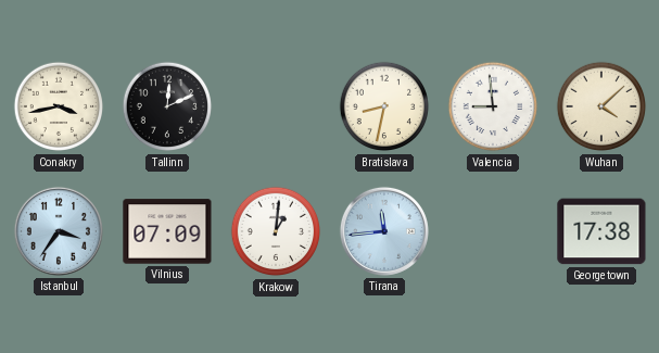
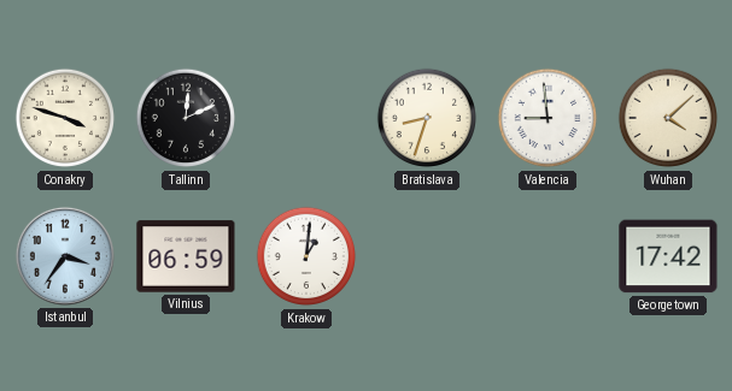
Conakry: 3:43 -> 3:48 (65, 118)
Bratislava: 8:32 -> 8:33 (427, 118)
Vilnius: 07:09 -> 06:59 (186, 256)
Tirana: 11:44 -> none (384, 231)
Georgetown: 17:38 -> 17:42 (668, 256)
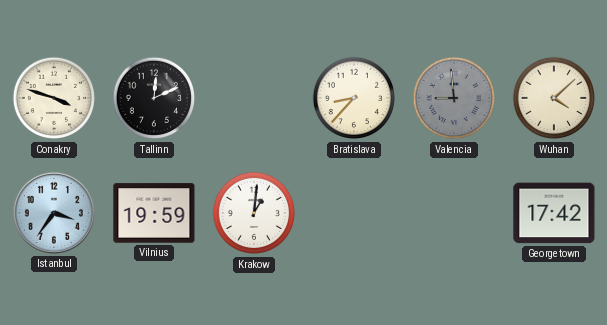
Bratislava: 8:33 -> 8:37 (354, 98)
Valencia dial: white -> grey (454, 98)
Vilnius: 06:59 -> 19:59 (154, 213)
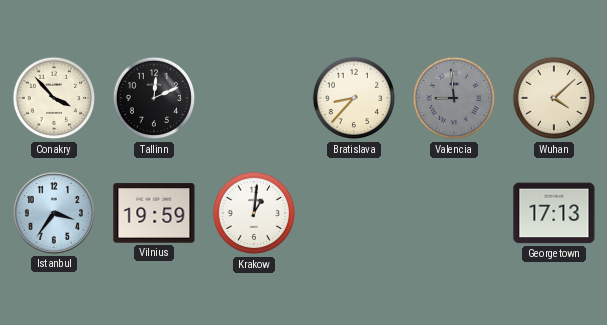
Conakry: 3:48 -> 3:53 (54, 98)
Georgetown: 17:42 -> 17:13 (554, 213)
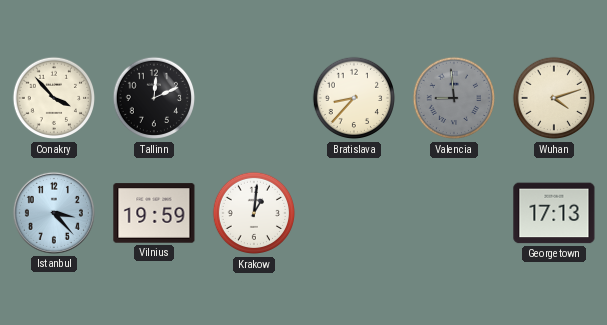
Wuhan: 4:08 -> 4:12 (554, 98)
Istanbul: 3:36 -> 3:23 (54, 213)
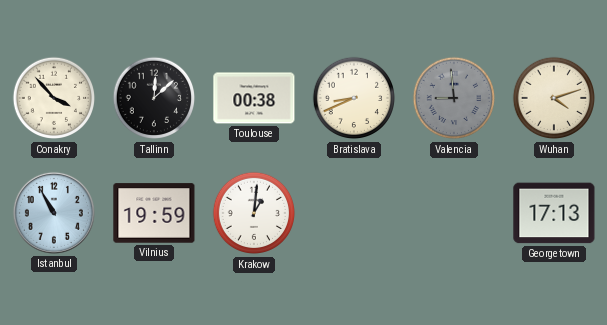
Tallinn: 12:11 -> 12:08 (154, 98)
Toulouse: none -> 00:38 (254, 98)
Bratislava: 8:37 -> 8:41 (354, 98)
Istanbul: 3:23 -> 10:55 (54, 213)
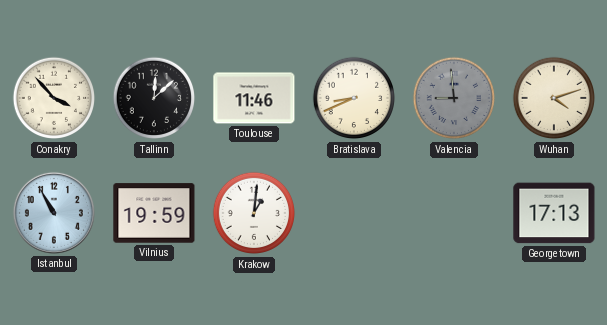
Toulouse: 00:38 -> 11:46 (254, 98)
